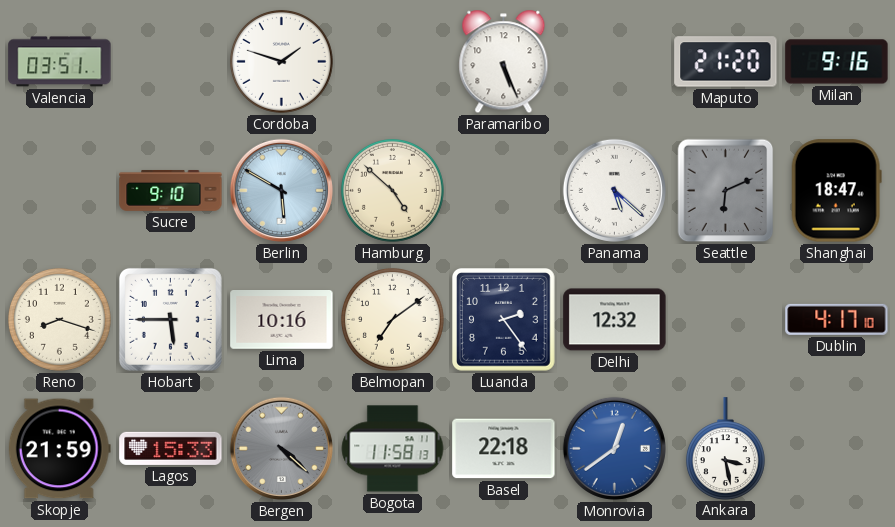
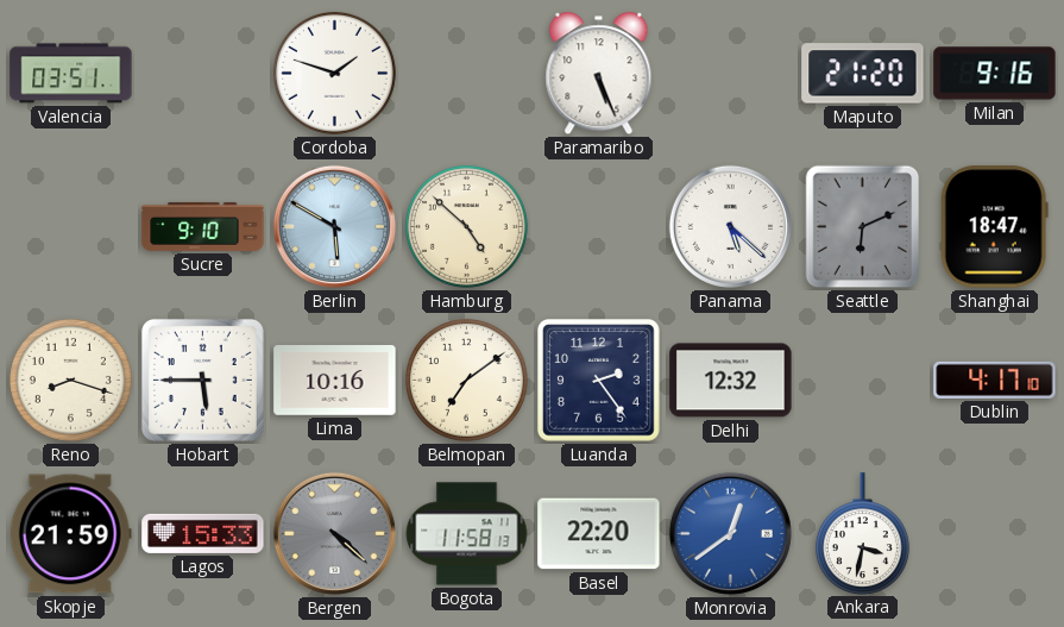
Basel: 22:18 -> 22:20 (599, 534)
Ankara: 3:28 -> 3:32 (862, 533)
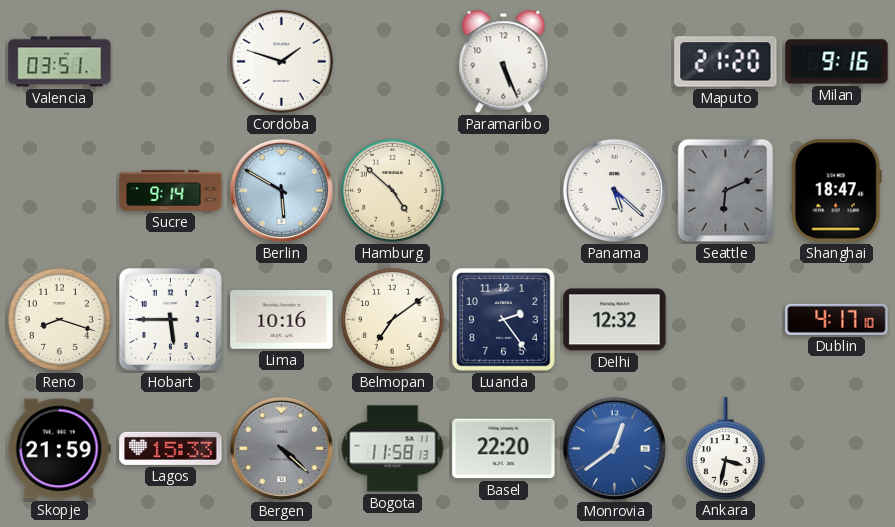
Sucre: 9:10 -> 9:14 (171, 190)
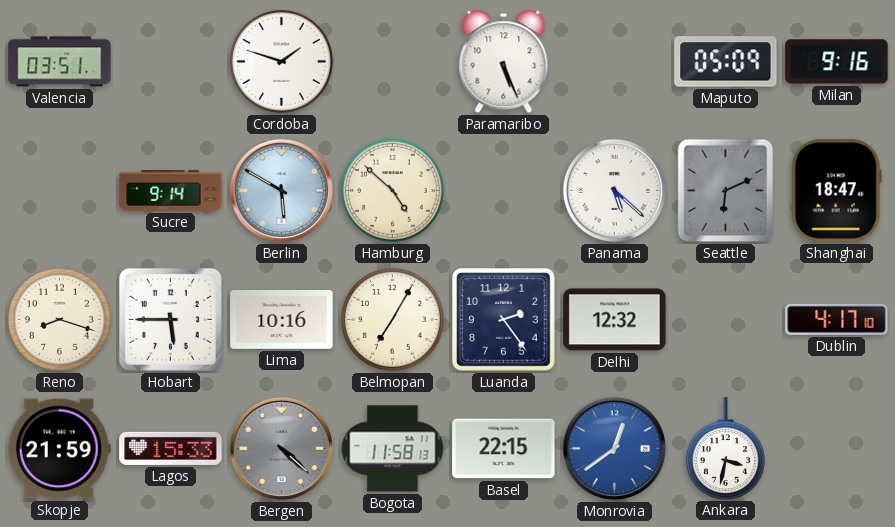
Maputo: 21:20 -> 05:09 (726, 62)
Belmopan: 7:09 -> 7:05 (392, 319)
Basel: 22:20 -> 22:15 (504, 449)
